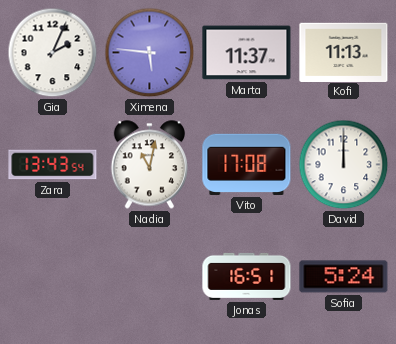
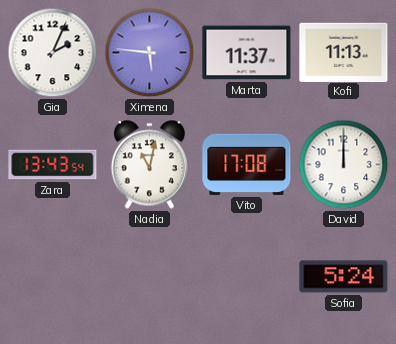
Jonas: 16:51 -> none (247, 276)
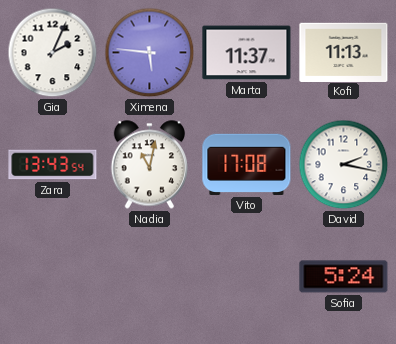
David: 12:00 -> 2:17 (344, 165)
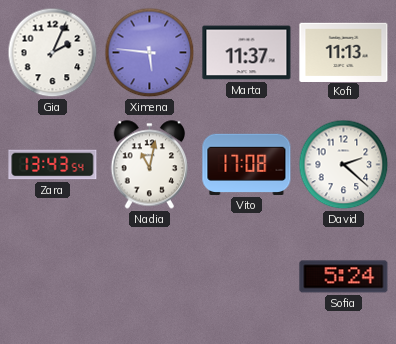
David: 2:17 -> 2:22 (344, 165)
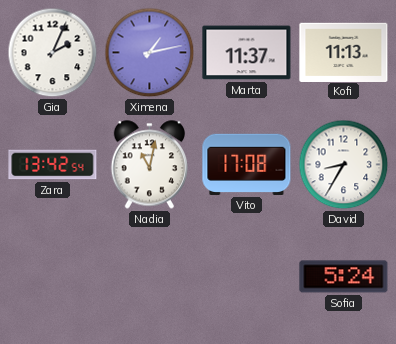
Ximena: 5:46 -> 1:13 (150, 53)
Zara: 13:43 -> 13:42 (53, 165)
David: 2:22 -> 8:35 (344, 165)
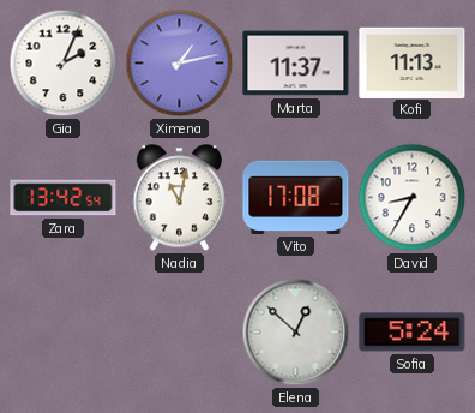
Elena: none -> 12:52 (296, 333)
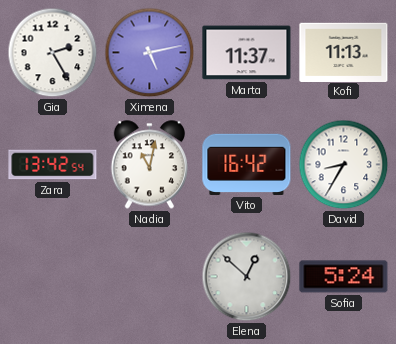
Gia: 2:04 -> 2:25 (53, 53)
Ximena: 1:13 -> 5:13 (150, 53)
Vito: 17:08 -> 16:42 (247, 164)
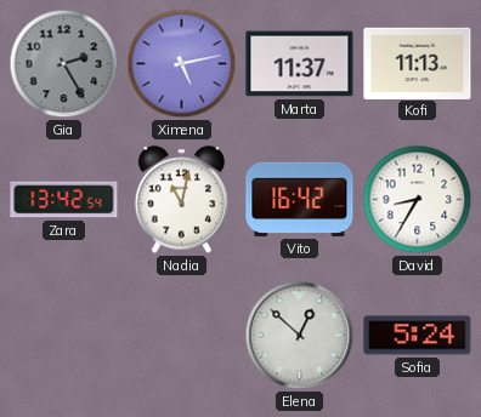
Gia dial: white -> grey (64, 64)
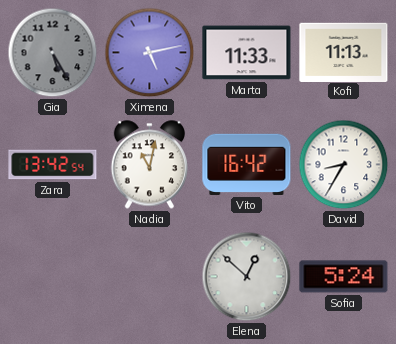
Gia: 2:25 -> 5:25 (53, 53)
Marta: 11:37 -> 11:33 (247, 53)
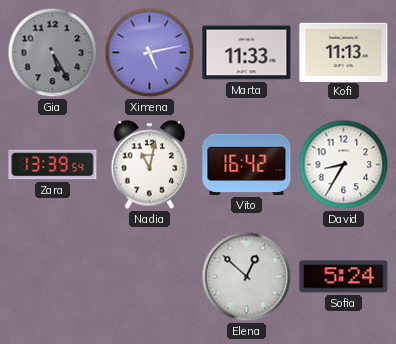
Zara: 13:42 -> 13:39 (53, 165)
